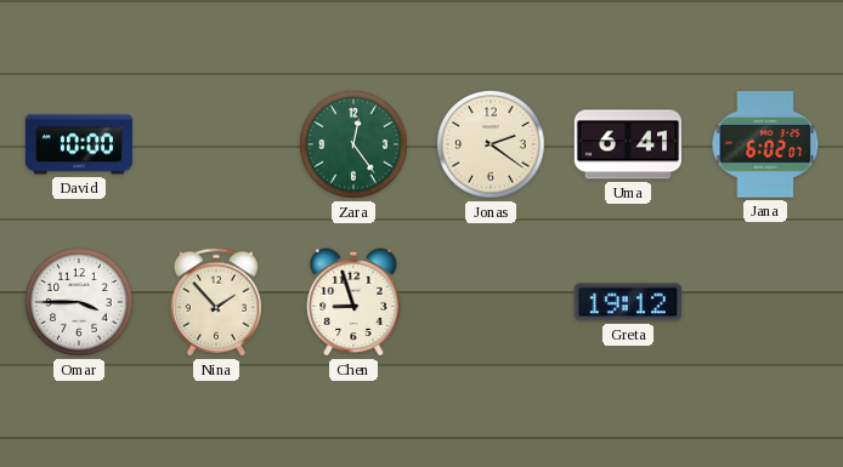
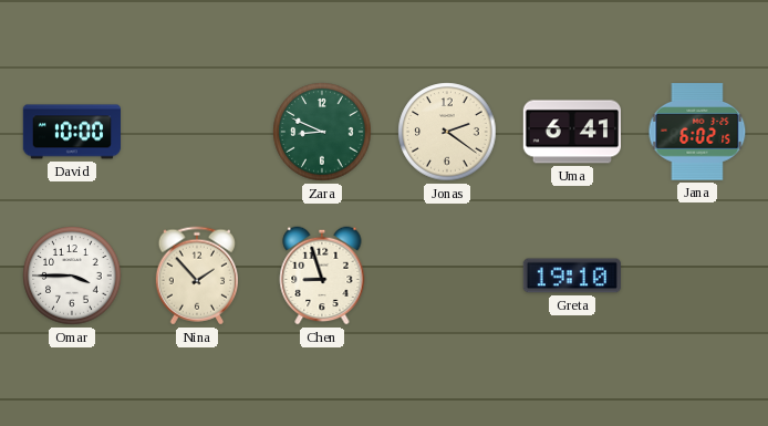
Zara: 12:24 -> 8:49 (322, 132)
Jana: 6:02:07 -> 6:02:15 (697, 132)
Greta: 19:12 -> 19:10 (572, 276)
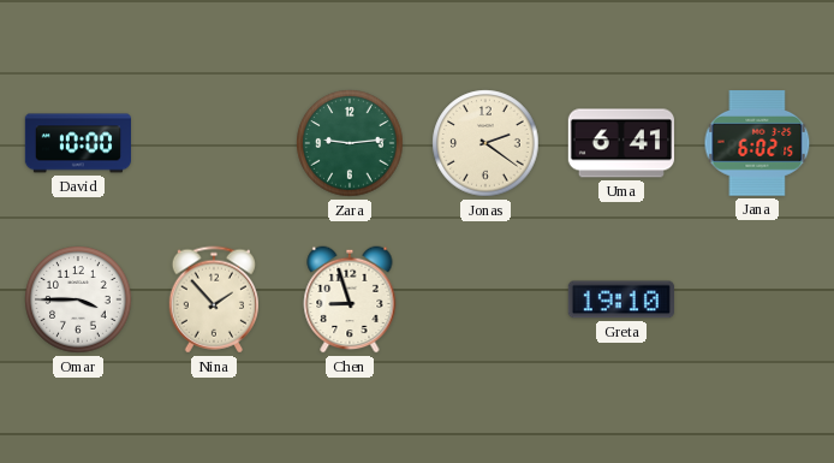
Zara: 8:49 -> 9:14 (350, 143)
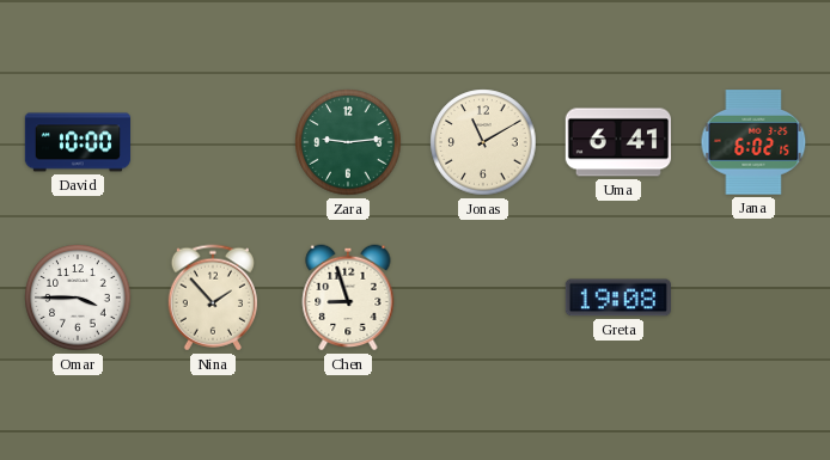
Jonas: 2:21 -> 11:10 (483, 142)
Greta: 19:10 -> 19:08 (618, 298)
